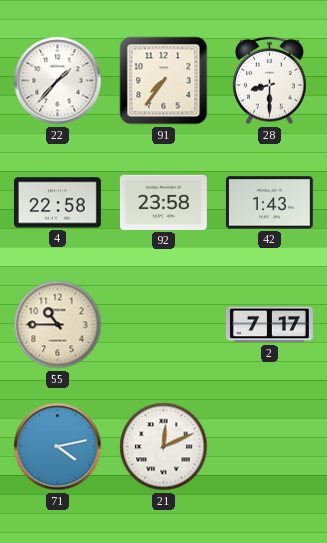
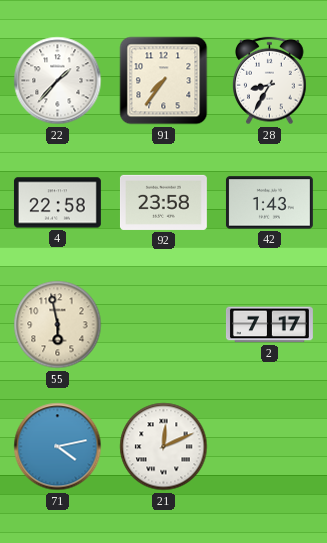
28: 8:30 -> 8:35 (270, 81)
55: 10:45 -> 5:58 (58, 325)
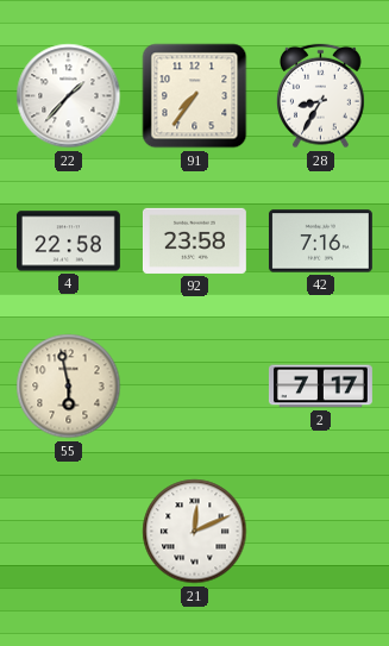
42: 1:43 -> 7:16 (320, 242)
71: 4:13 -> none (58, 447)
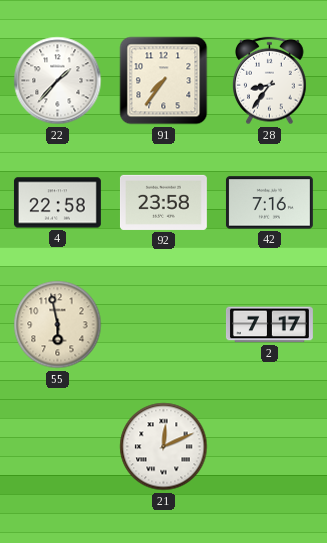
28: 8:35 -> 8:36 (270, 81)
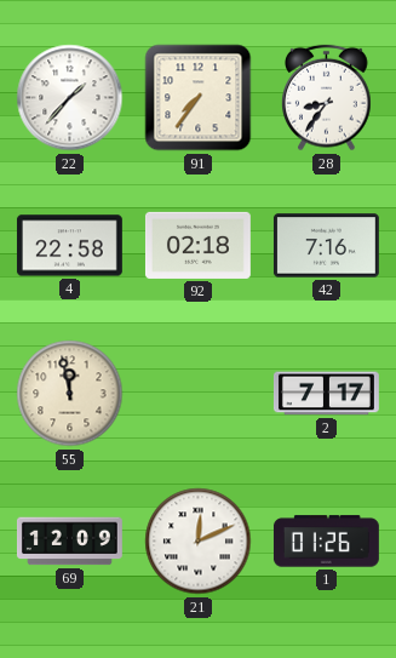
92: 23:58 -> 02:18 (197, 245)
55: 5:58 -> 11:58 (70, 394)
69: none -> 12:09 (69, 542)
1: none -> 01:26 (326, 542)
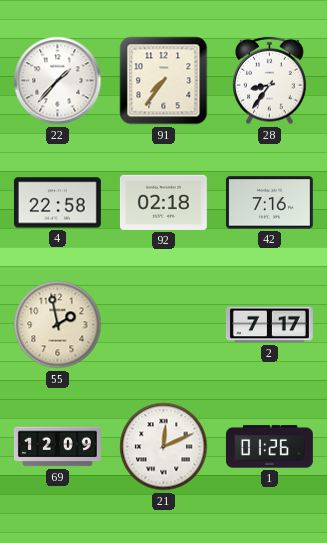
55: 11:58 -> 1:58 (58, 325)
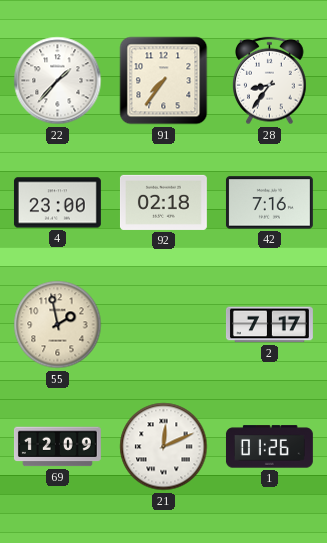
4: 22:58 -> 23:00 (57, 203)
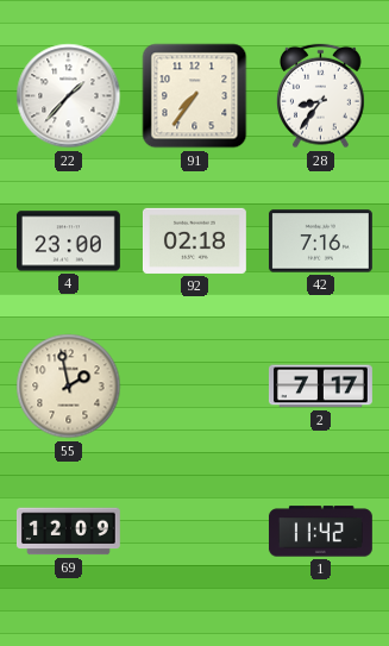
21: 12:11 -> none (164, 447)
1: 01:26 -> 11:42 (320, 532)
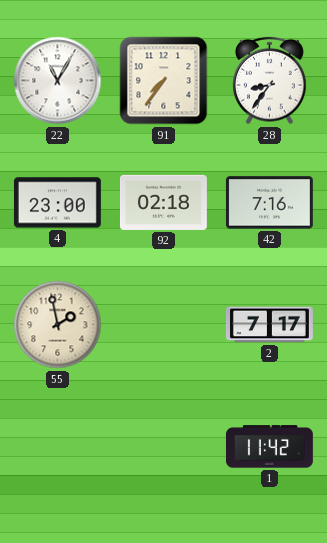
22: 1:37 -> 11:05 (58, 81)
69: 12:09 -> none (68, 532)
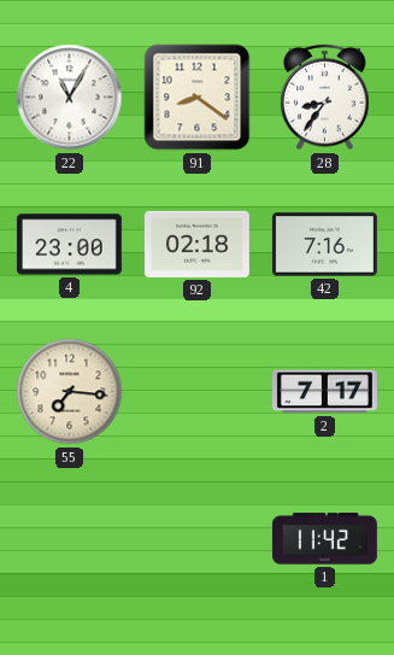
91: 7:36 -> 8:21 (198, 98)
55: 1:58 -> 7:16 (70, 392)
